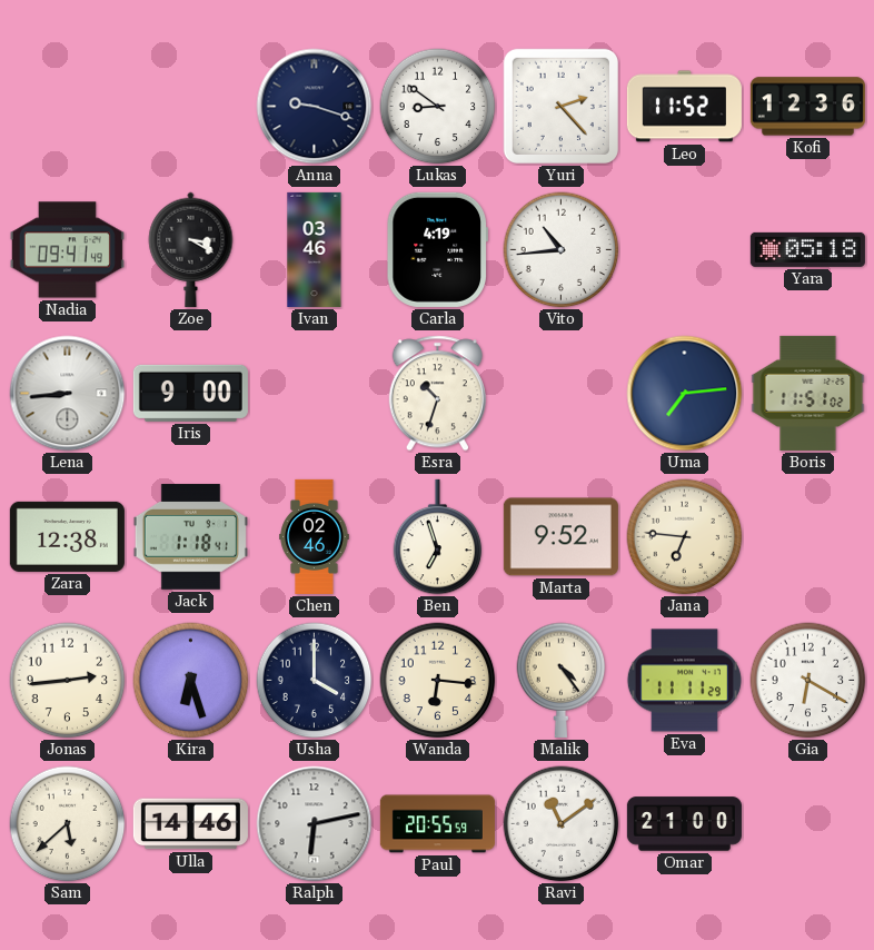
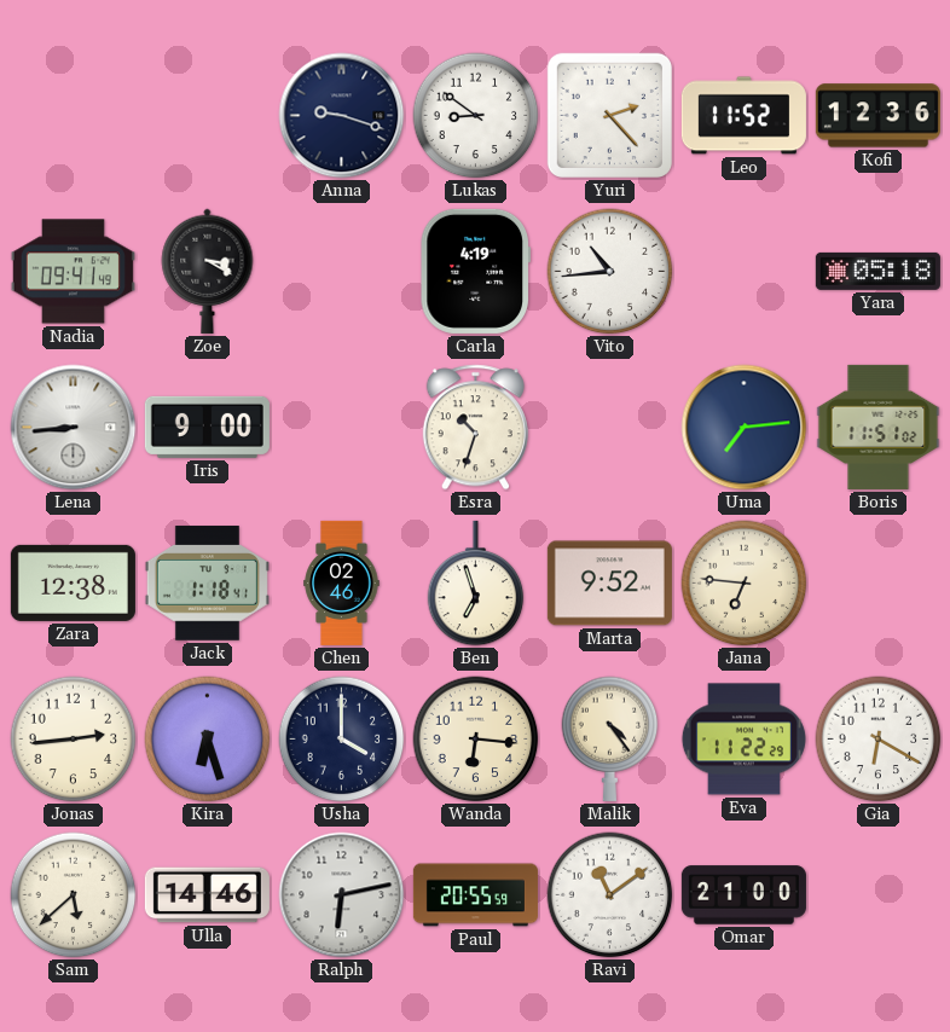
Ivan: 03:46 -> none (315, 249)
Eva: 11:11 -> 11:22 (743, 740)
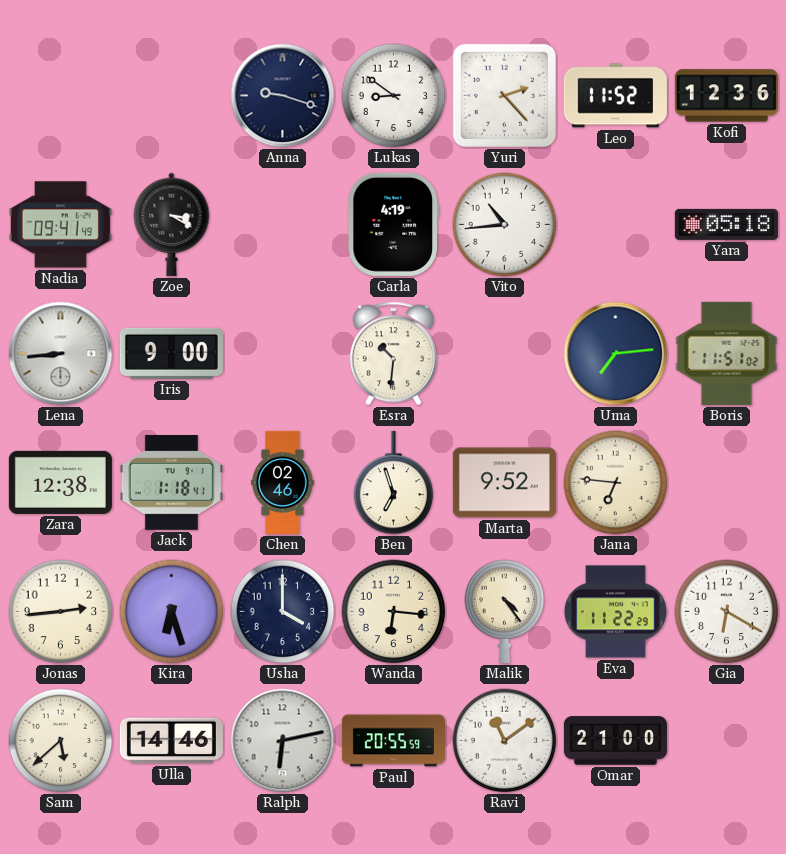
Esra: 10:33 -> 10:31 (393, 354)
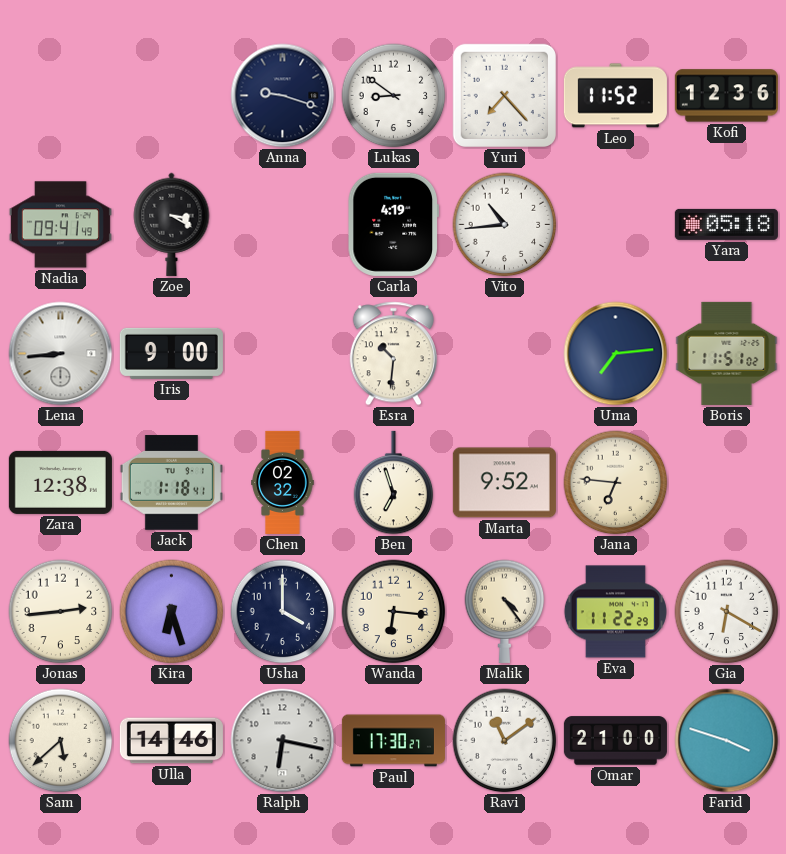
Yuri: 2:23 -> 7:23 (504, 95)
Chen: 02:46 -> 02:32 (283, 482)
Ralph: 6:13 -> 6:17 (283, 741)
Paul: 20:55 -> 17:30 (393, 741)
Farid: none -> 3:48 (727, 741)
